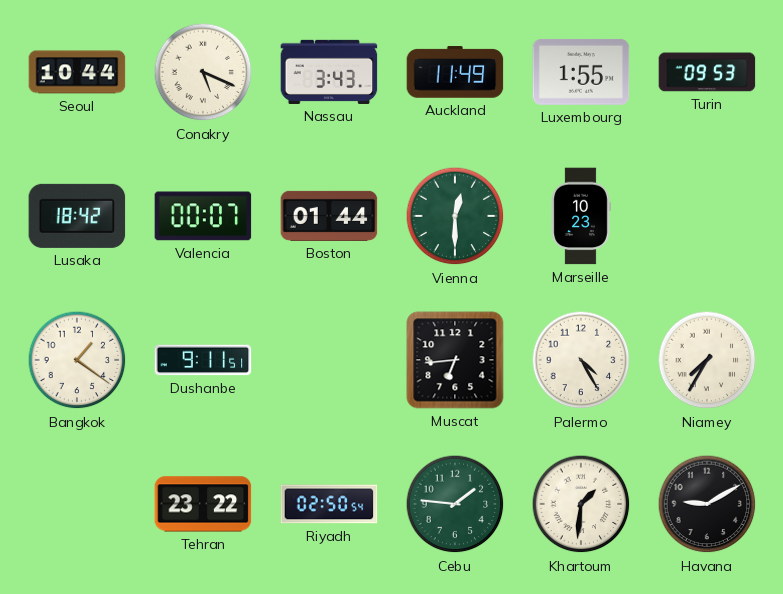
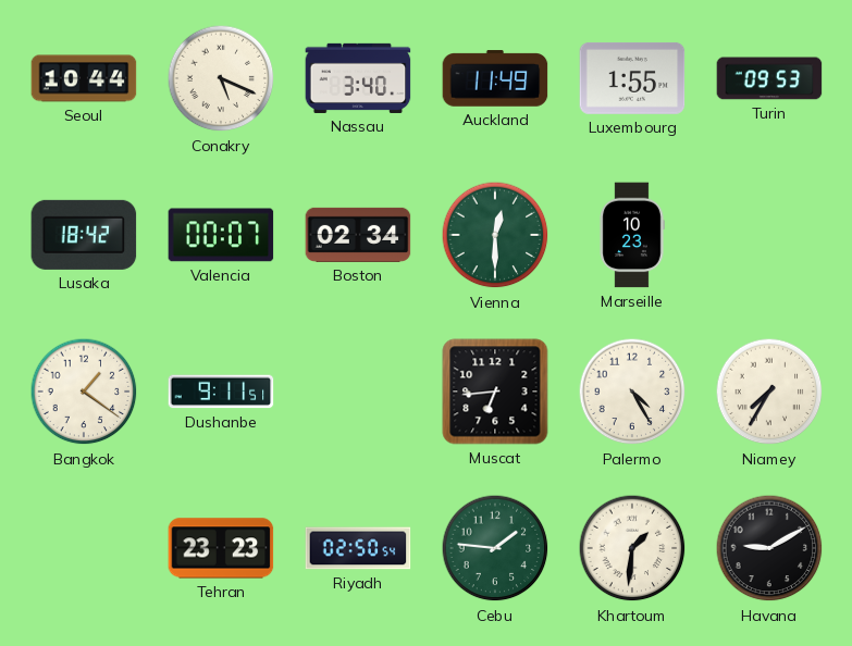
Nassau: 3:43 -> 3:40 (358, 78)
Boston: 01:44 -> 02:34 (358, 235)
Tehran: 23:22 -> 23:23 (221, 548)
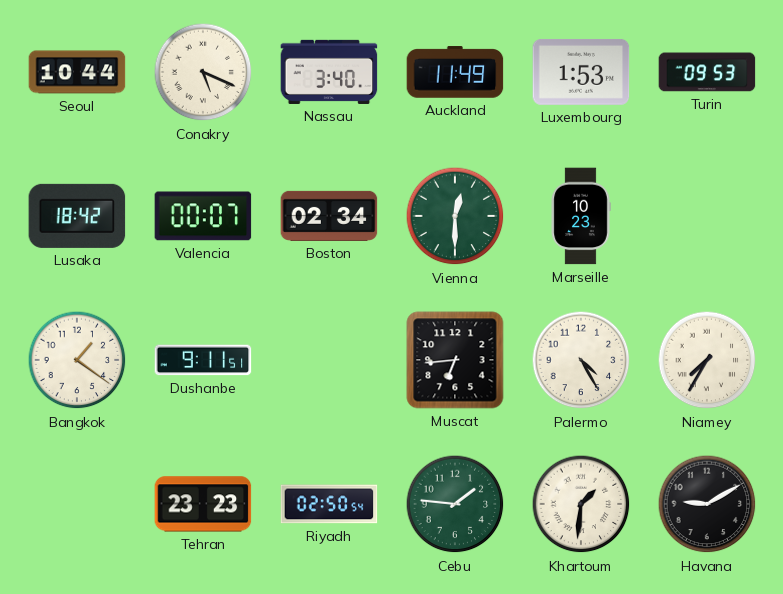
Luxembourg: 1:55 -> 1:53 (581, 72)
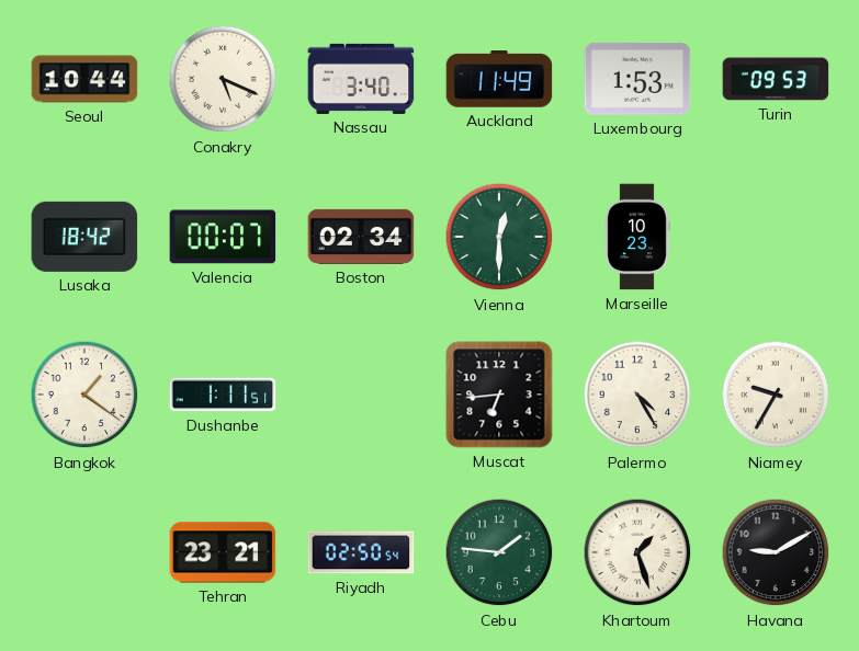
Dushanbe: 9:11 -> 1:11 (223, 395)
Niamey: 7:35 -> 9:35 (776, 395)
Tehran: 23:23 -> 23:21 (223, 552)
Khartoum: 1:31 -> 1:27 (637, 552)
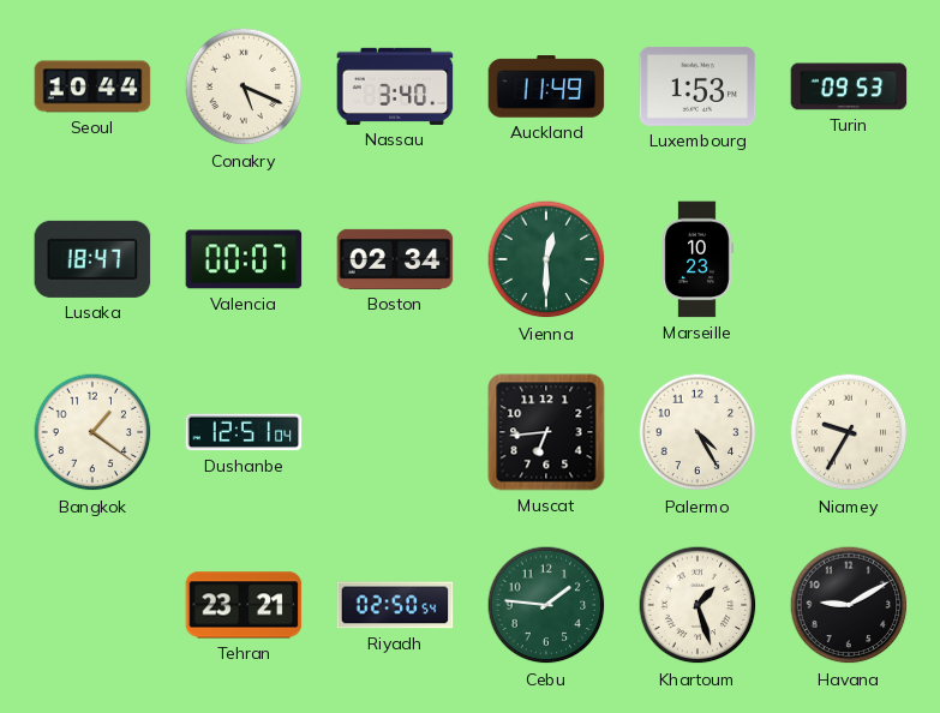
Lusaka: 18:42 -> 18:47 (92, 259)
Dushanbe: 1:11 -> 12:51 (244, 432)
